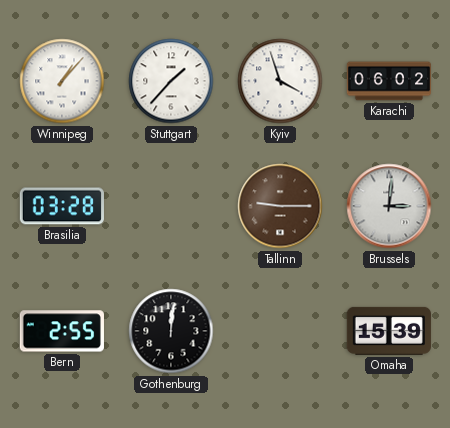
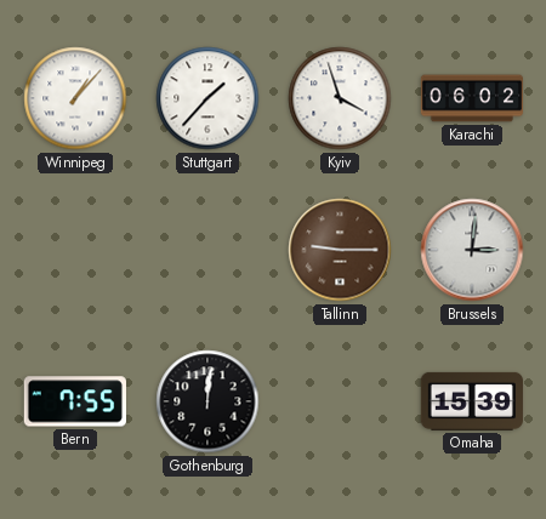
Brasilia: 03:28 -> none (62, 206)
Bern: 2:55 -> 7:55 (75, 401)
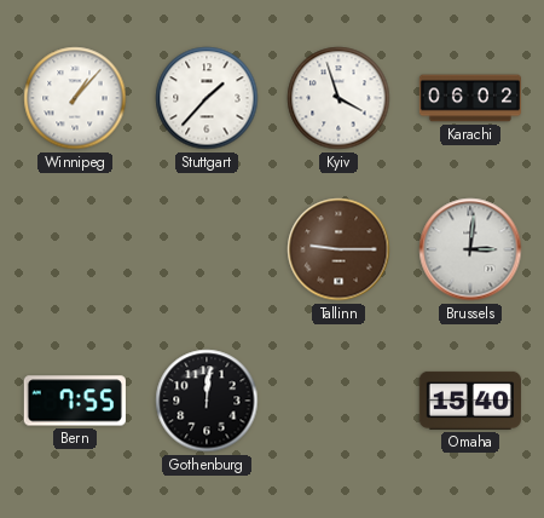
Omaha: 15:39 -> 15:40 (470, 401)
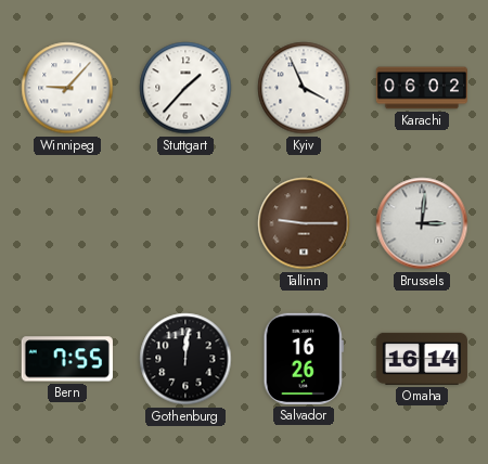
Winnipeg: 1:07 -> 9:07 (67, 88)
Kyiv: 3:57 -> 3:56 (304, 88)
Salvador: none -> 16:26 (304, 359)
Omaha: 15:40 -> 16:14 (422, 359)
